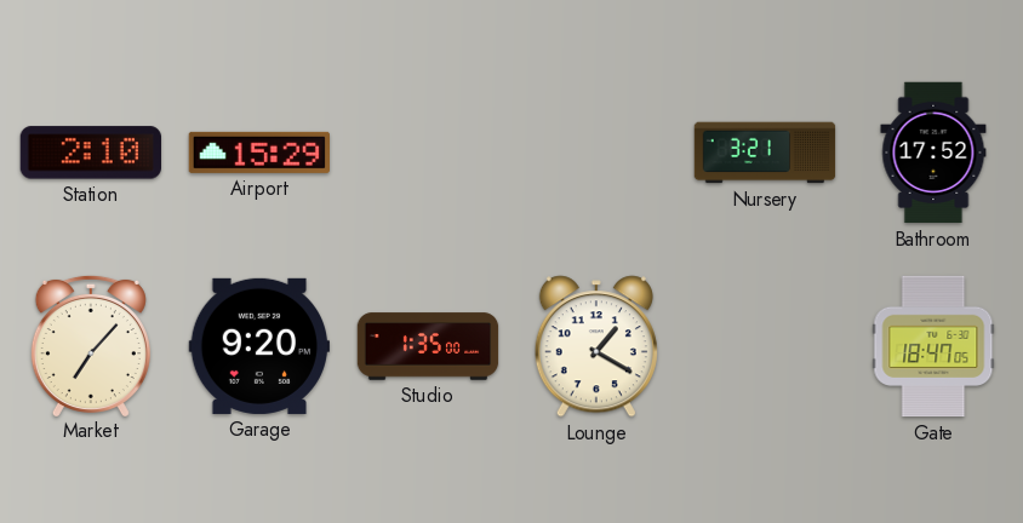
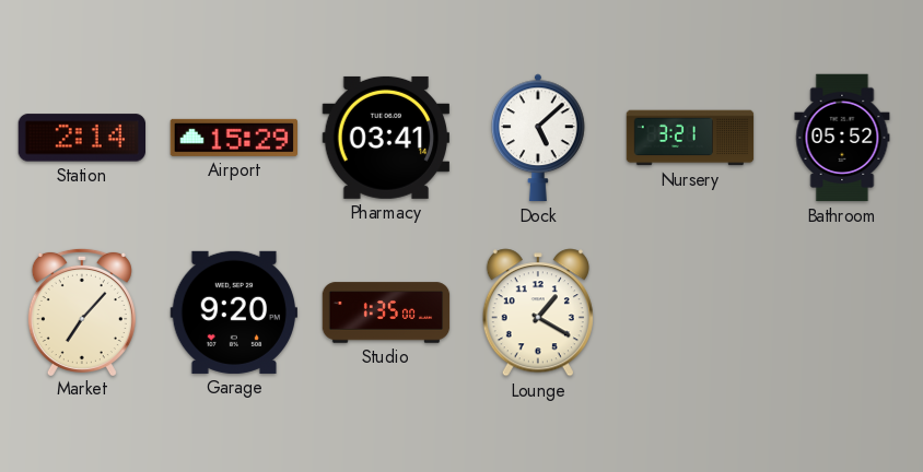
Station: 2:10 -> 2:14 (81, 138)
Pharmacy: none -> 03:41 (385, 138)
Dock: none -> 5:08 (539, 138)
Bathroom: 17:52 -> 05:52 (842, 138)
Gate: 18:47 -> none (933, 346)
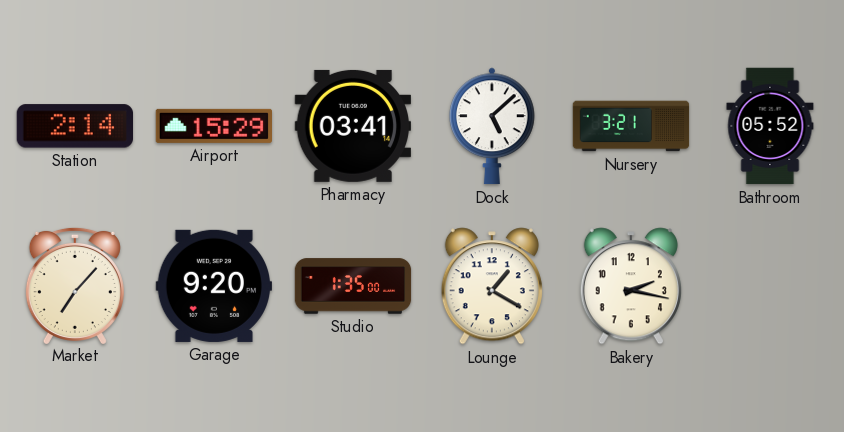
Bakery: none -> 2:17 (631, 286)
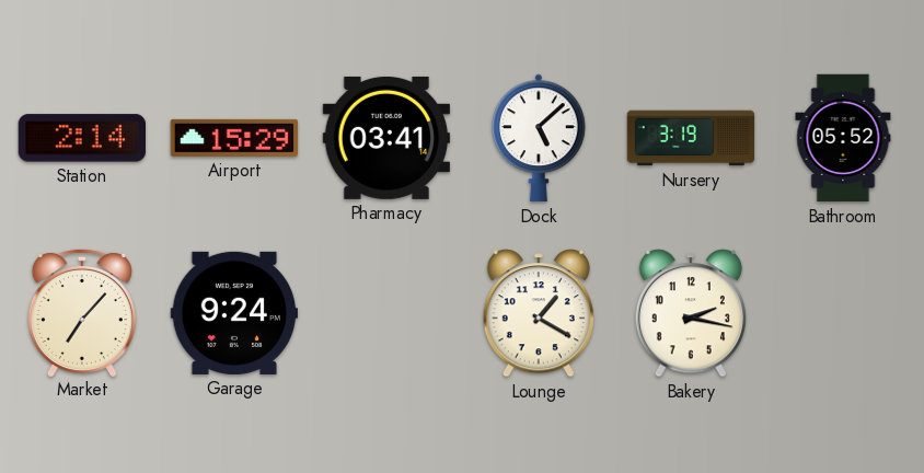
Nursery: 3:21 -> 3:19 (691, 138)
Garage: 9:20 -> 9:24 (233, 313)
Studio: 1:35 -> none (353, 286)
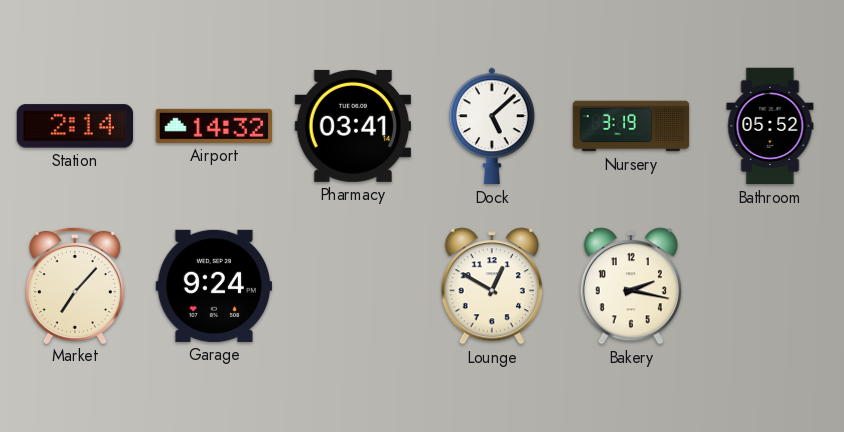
Airport: 15:29 -> 14:32 (213, 126)
Lounge: 1:20 -> 12:50 (492, 286)
